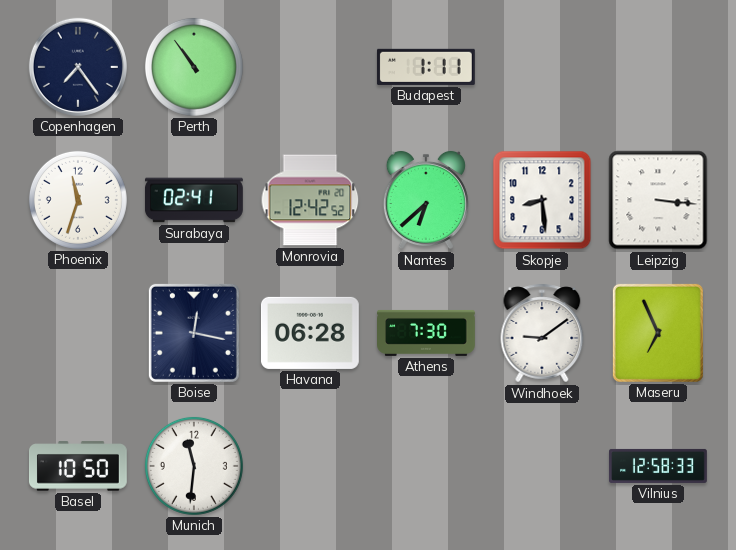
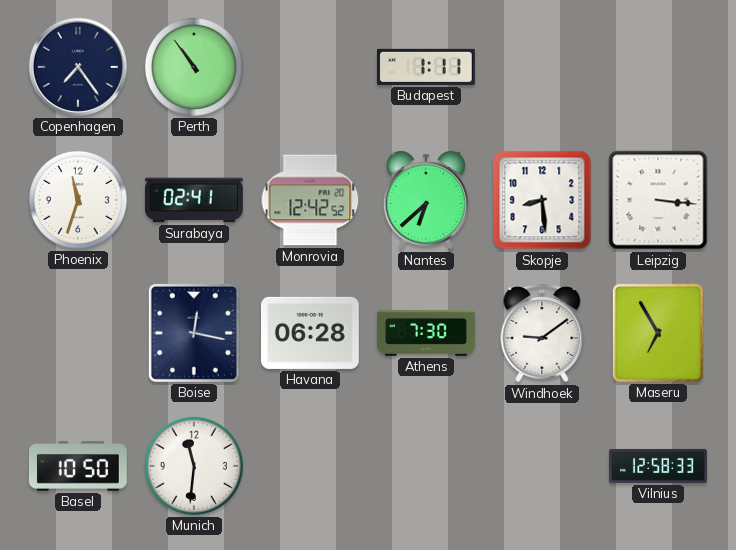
Maseru: 6:56 -> 6:55 (658, 333)
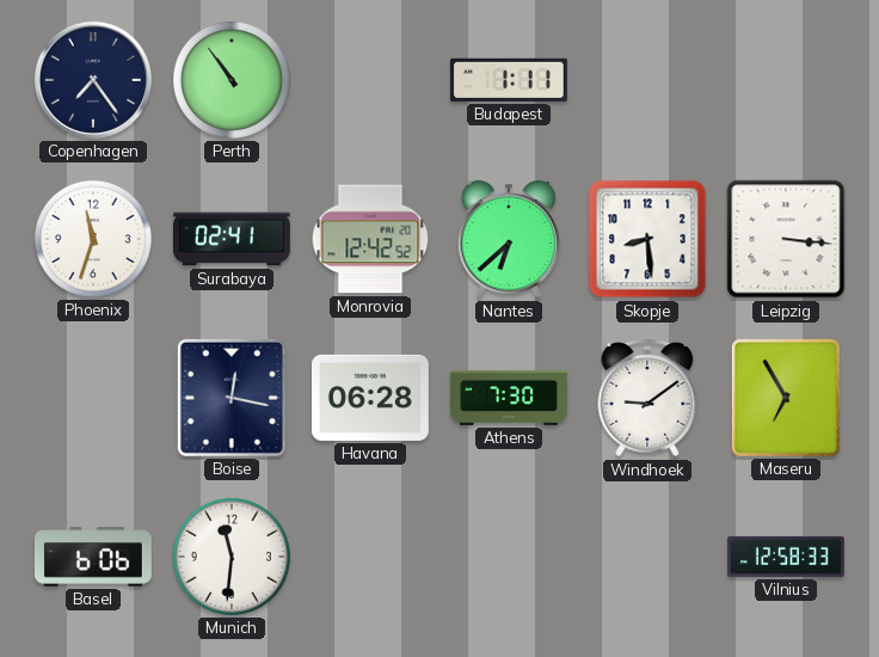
Basel: 10:50 -> 6:06 (93, 557)
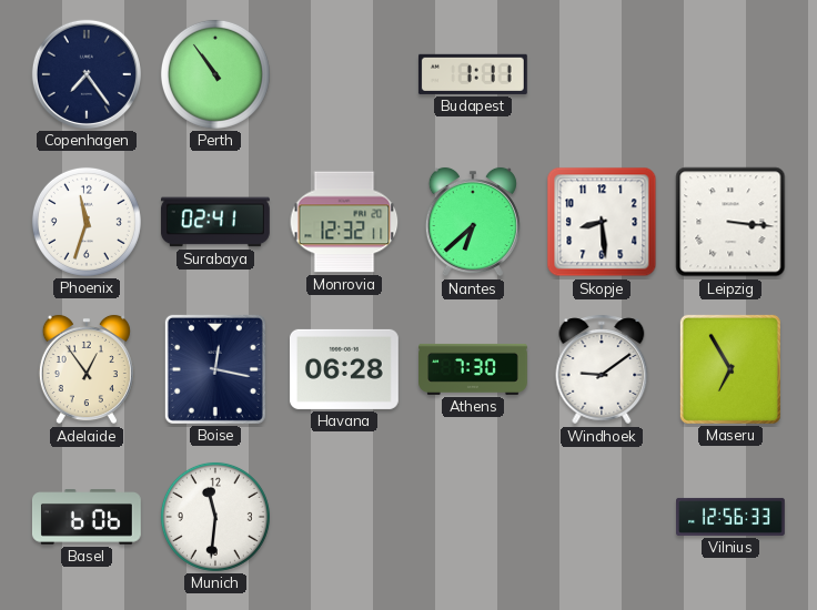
Monrovia: 12:42 -> 12:32 (344, 222)
Adelaide: none -> 12:54 (87, 369)
Vilnius: 12:58 -> 12:56 (732, 517)
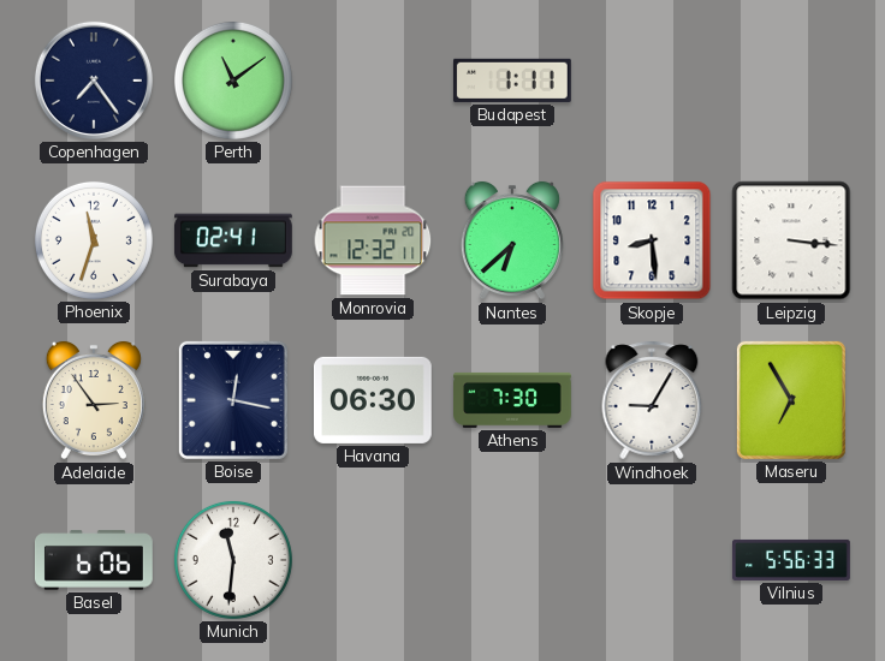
Perth: 10:54 -> 11:09 (233, 81)
Adelaide: 12:54 -> 2:54 (94, 400)
Havana: 06:28 -> 06:30 (373, 400)
Windhoek: 9:09 -> 9:05 (652, 400)
Vilnius: 12:56 -> 5:56 (792, 560)
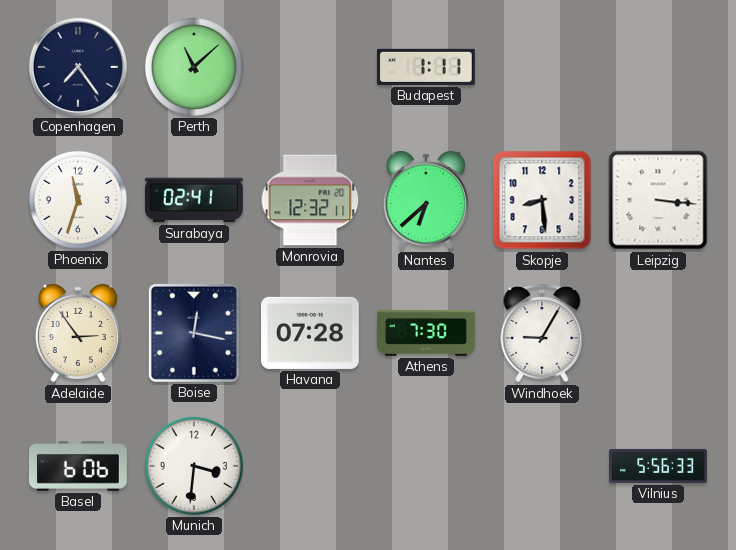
Perth: 11:09 -> 11:08 (194, 67)
Havana: 06:30 -> 07:28 (310, 333)
Maseru: 6:55 -> none (791, 400)
Munich: 11:31 -> 3:31 (194, 466)
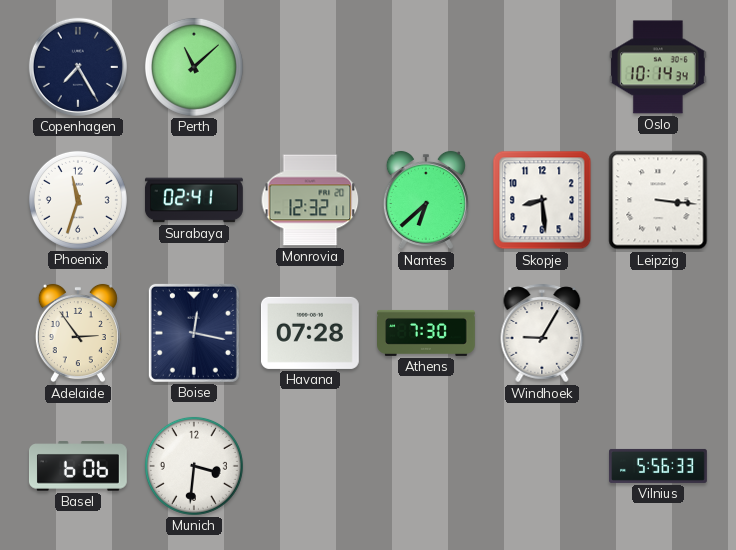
Copenhagen: 7:24 -> 7:25 (78, 67)
Budapest: 1:11 -> none (426, 67)
Oslo: none -> 10:14 (658, 67)
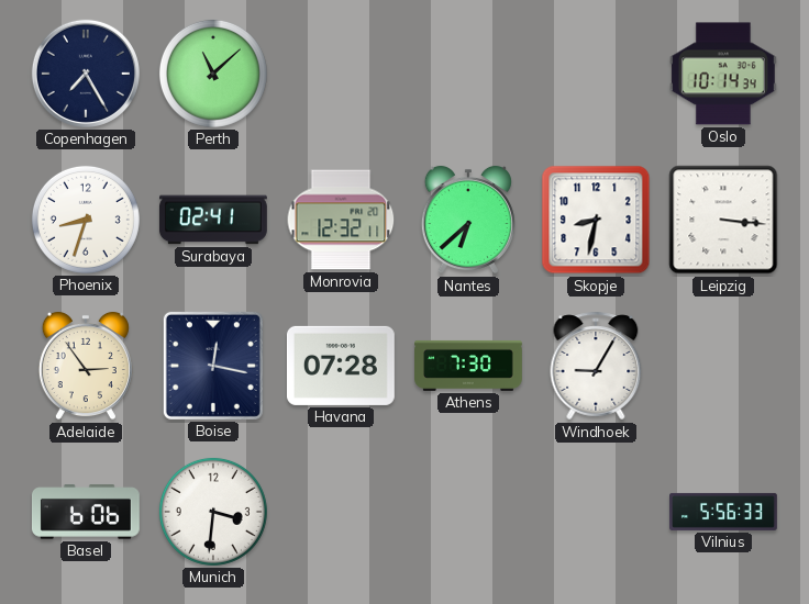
Phoenix: 11:33 -> 8:33 (86, 220)
Skopje: 8:29 -> 8:32 (596, 220)
